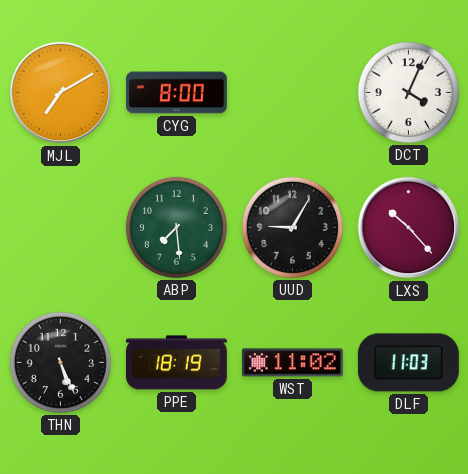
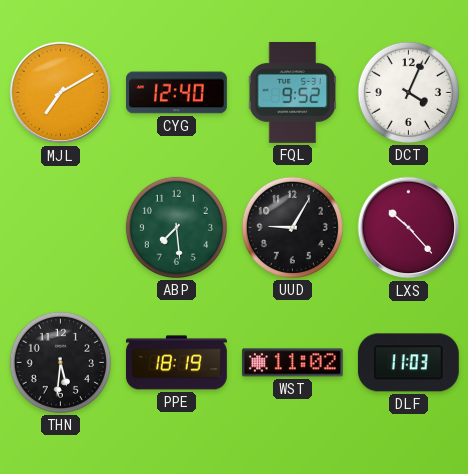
CYG: 8:00 -> 12:40 (177, 93)
FQL: none -> 9:52 (293, 92)
THN: 5:26 -> 5:31 (60, 362)
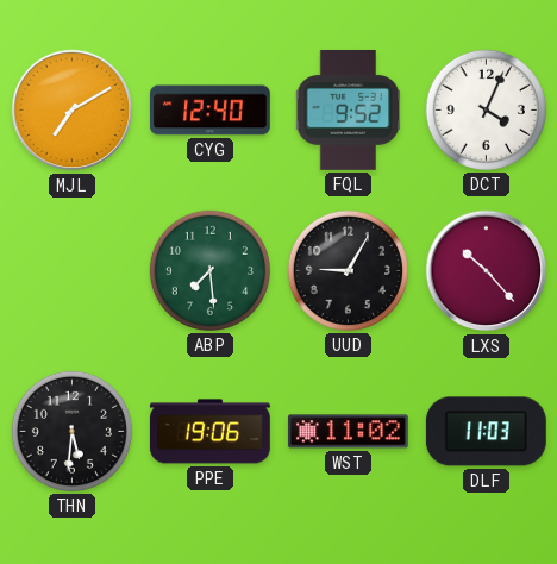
PPE: 18:19 -> 19:06 (209, 432)
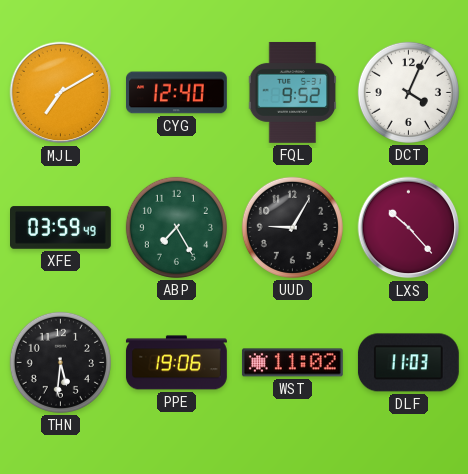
XFE: none -> 03:59 (61, 228)
ABP: 7:29 -> 7:25 (176, 227)
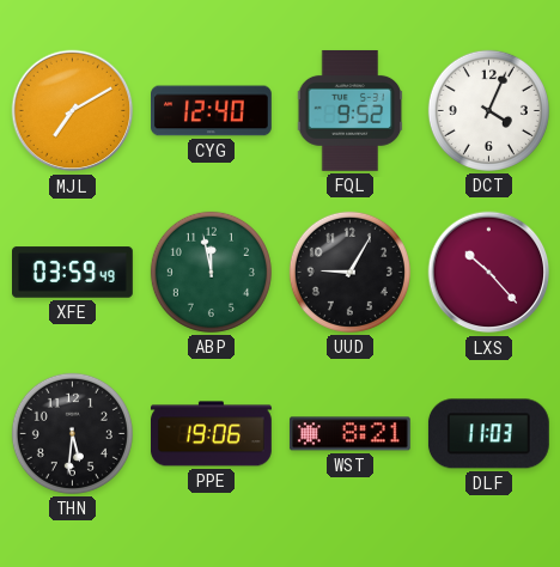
ABP: 7:25 -> 11:58 (211, 272)
WST: 11:02 -> 8:21 (349, 434)
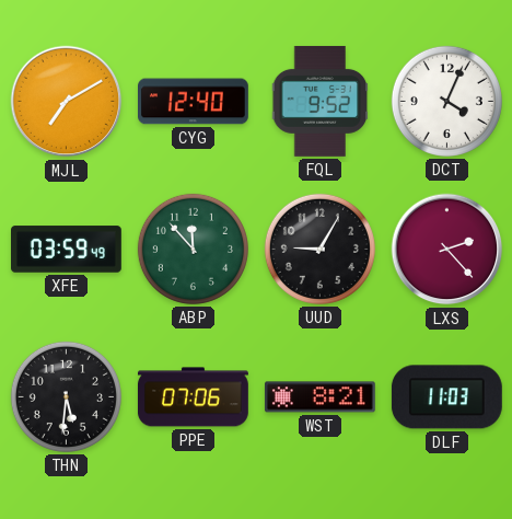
ABP: 11:58 -> 11:53 (193, 249)
LXS: 10:23 -> 2:23 (447, 250)
PPE: 19:06 -> 07:06 (193, 397)
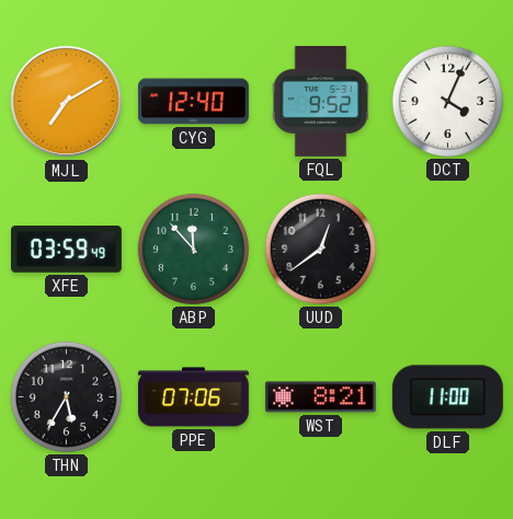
UUD: 9:05 -> 12:39 (320, 249)
LXS: 2:23 -> none (447, 250)
THN: 5:31 -> 5:35 (66, 396)
DLF: 11:03 -> 11:00 (447, 397)
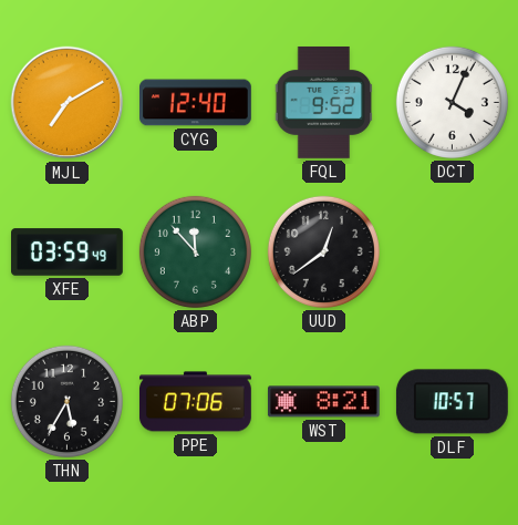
DLF: 11:00 -> 10:57 (452, 402)
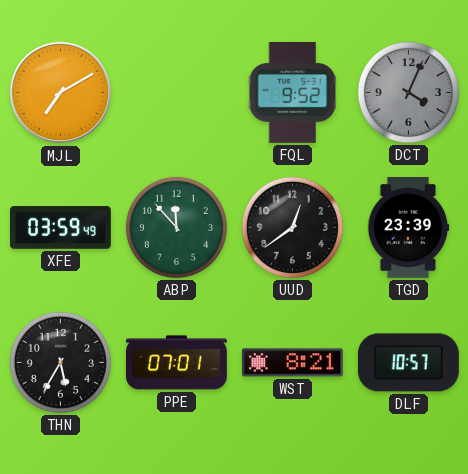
CYG: 12:40 -> none (196, 103)
DCT dial: white -> grey (408, 92)
TGD: none -> 23:39 (408, 228)
PPE: 07:06 -> 07:01 (176, 363)
